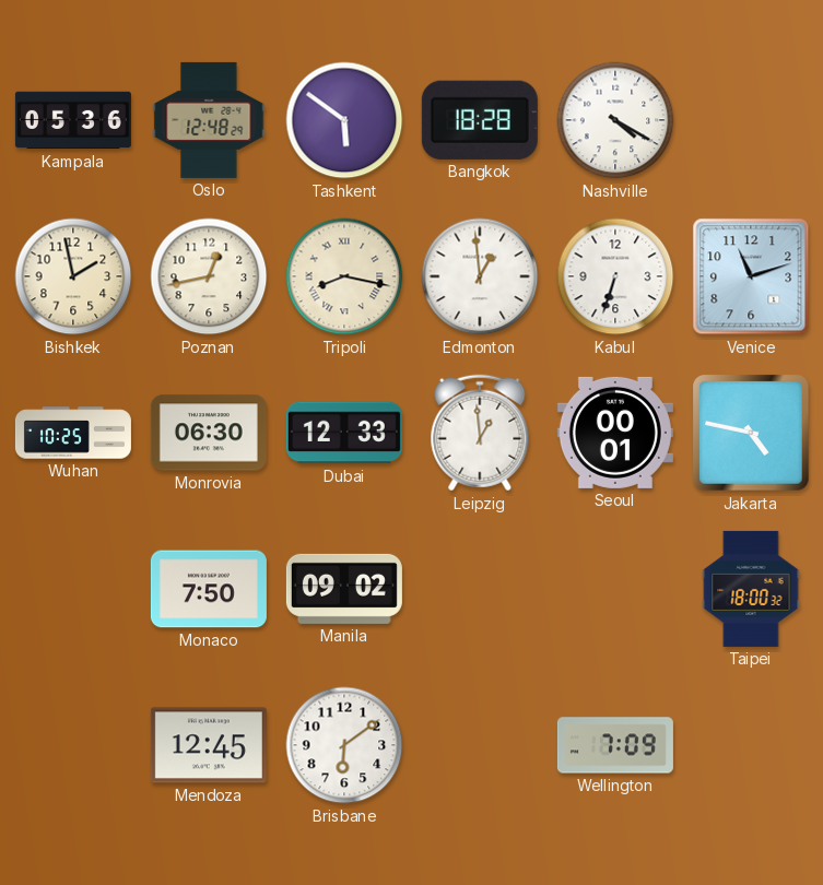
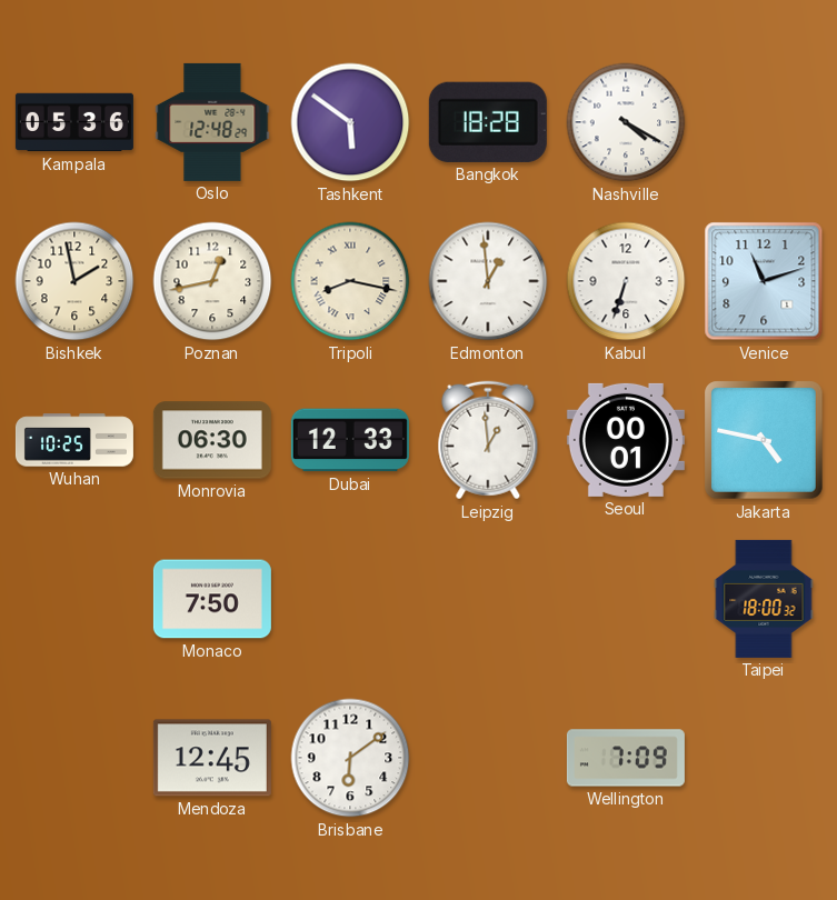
Manila: 09:02 -> none (344, 589)
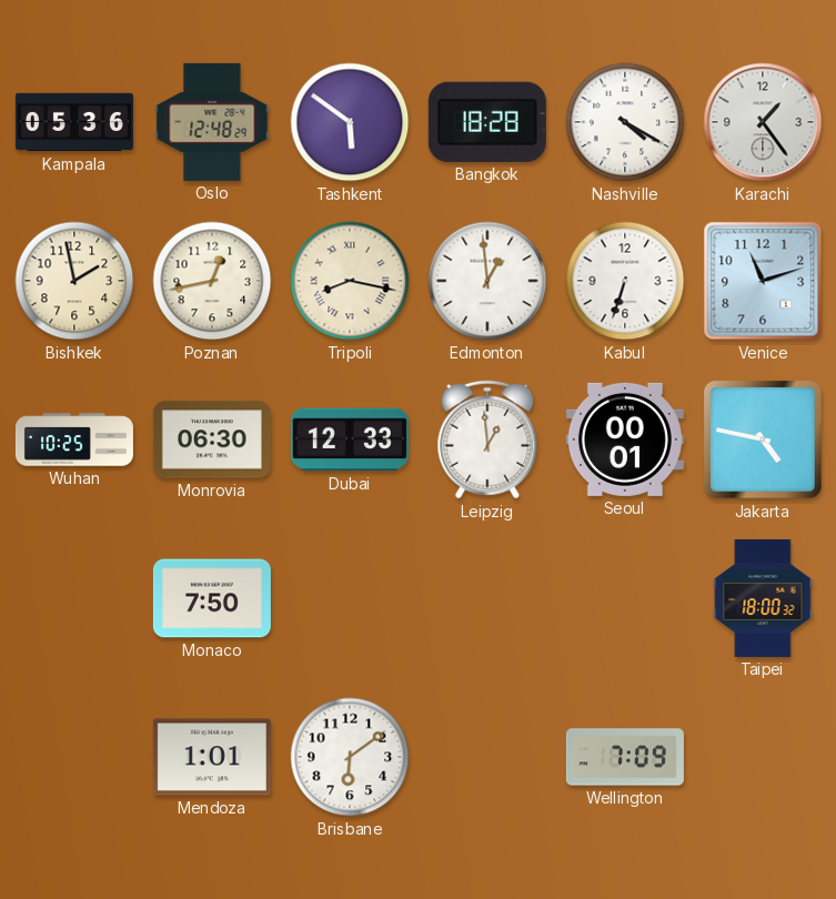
Karachi: none -> 1:24 (763, 122)
Mendoza: 12:45 -> 1:01 (212, 757)
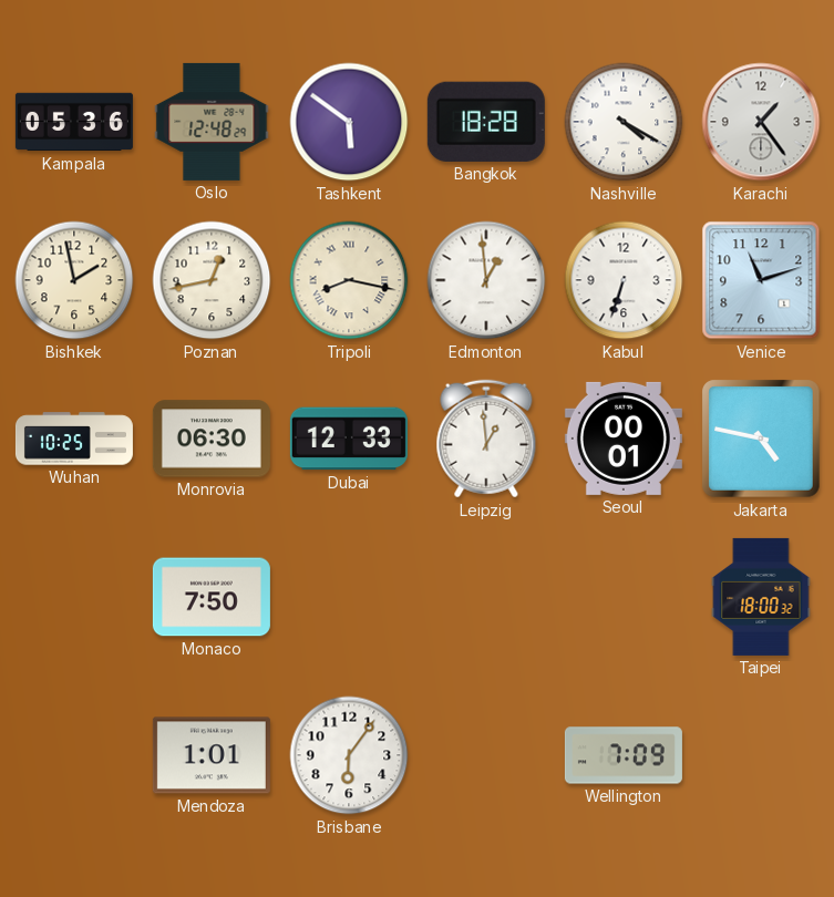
Brisbane: 6:09 -> 6:06 (349, 755)
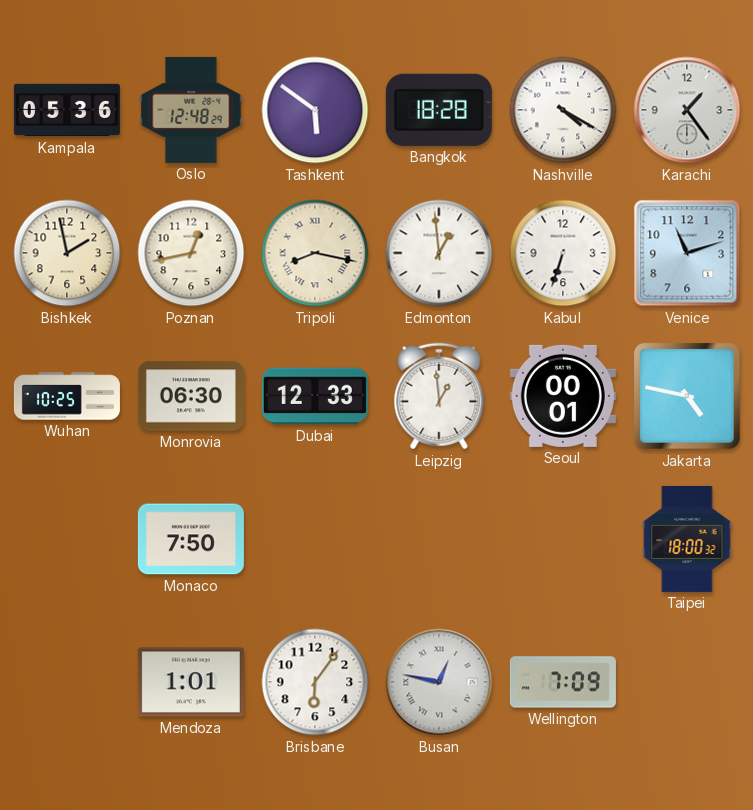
Busan: none -> 12:47 (439, 682)
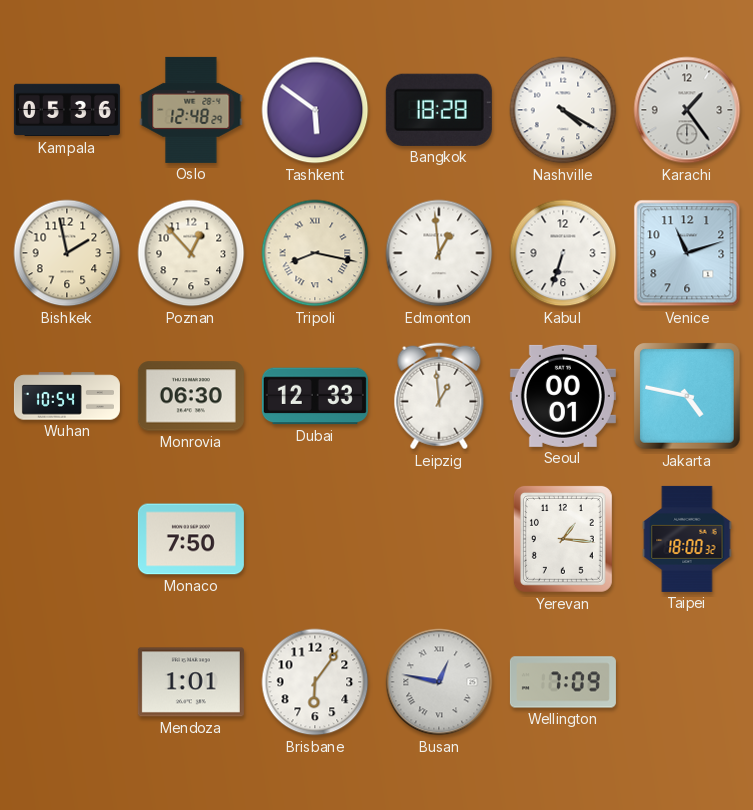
Poznan: 12:43 -> 12:53 (191, 253)
Wuhan: 10:25 -> 10:54 (67, 396)
Yerevan: none -> 1:16 (563, 539)
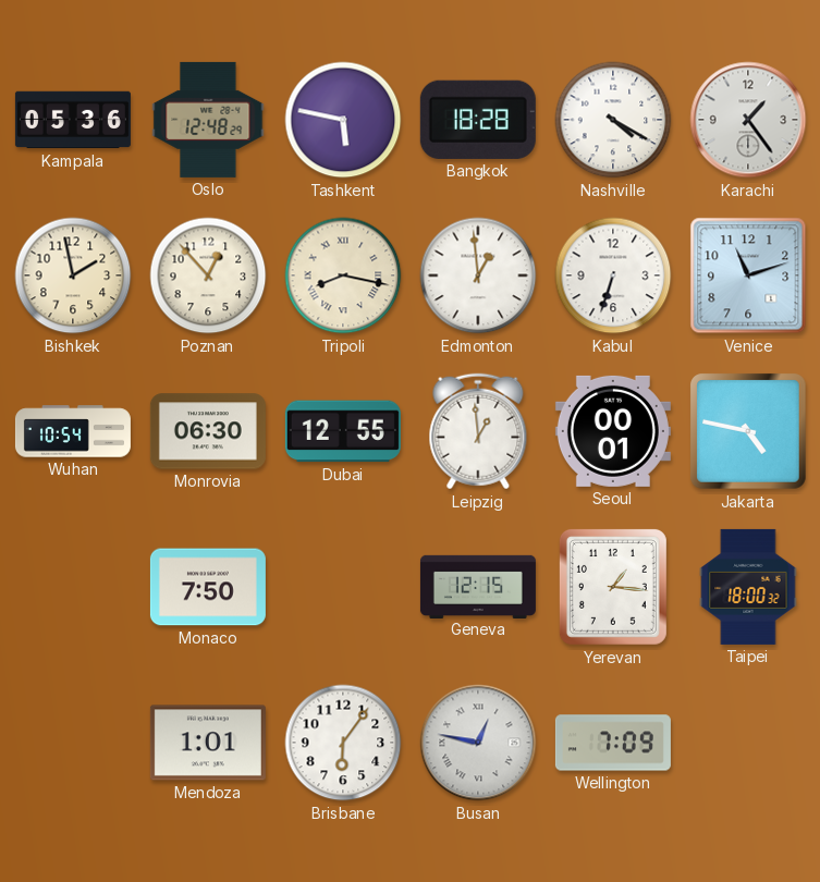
Tashkent: 5:51 -> 5:47 (343, 120)
Dubai: 12:33 -> 12:55 (343, 431)
Geneva: none -> 12:15 (478, 586)
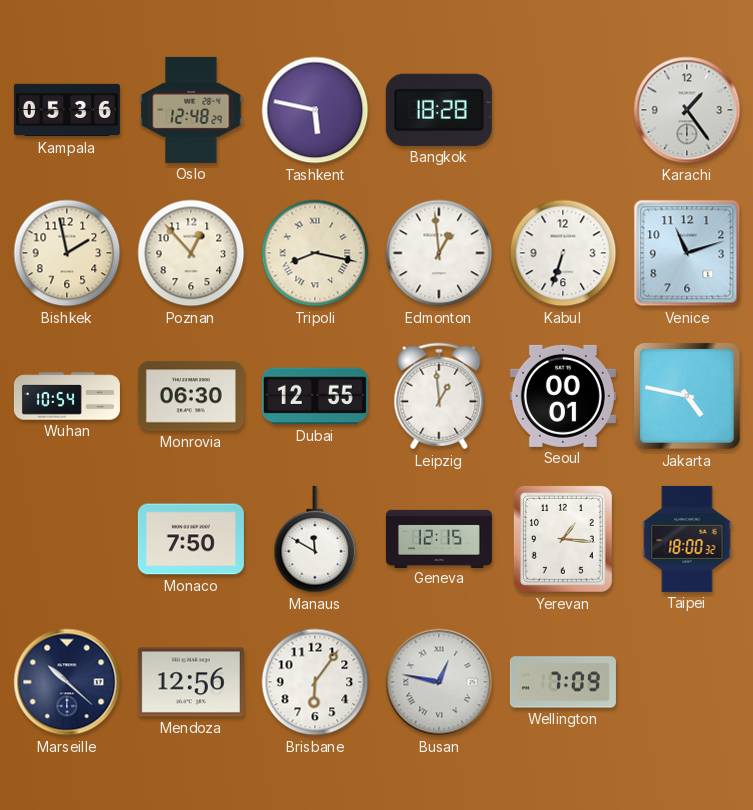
Nashville: 4:20 -> none (613, 120)
Manaus: none -> 11:50 (315, 539)
Marseille: none -> 10:22 (67, 682)
Mendoza: 1:01 -> 12:56 (191, 682)
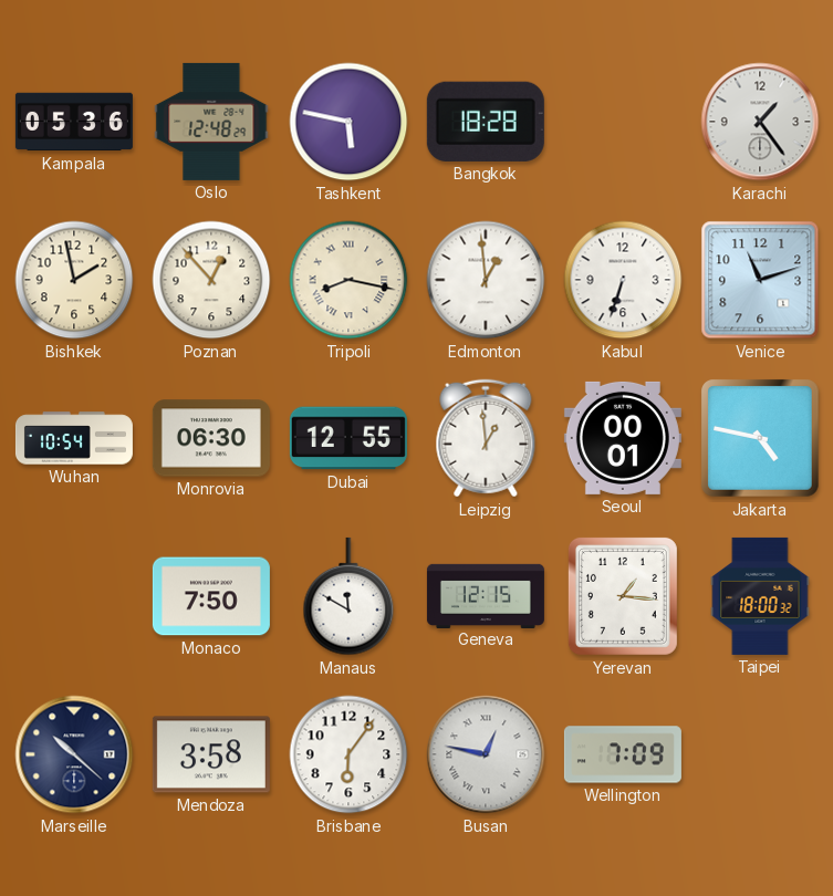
Mendoza: 12:56 -> 3:58 (211, 754)
